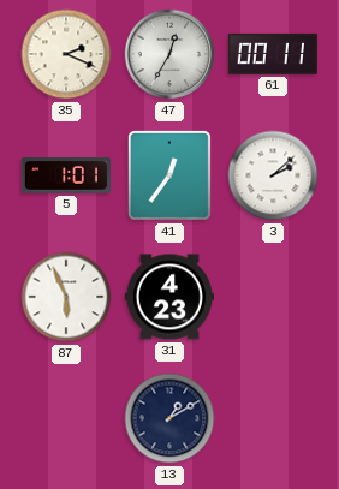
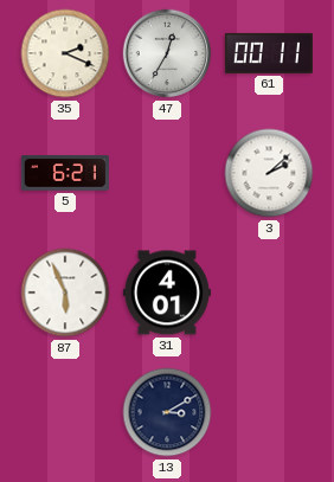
5: 1:01 -> 6:21 (65, 173)
41: 12:36 -> none (169, 175)
31: 4:23 -> 4:01 (167, 293)
13: 1:10 -> 3:10 (167, 412)
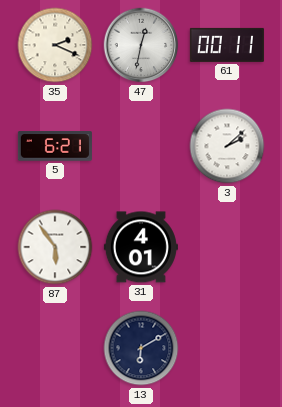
47: 12:35 -> 12:32 (141, 45)
87: 5:56 -> 5:54 (55, 247)
13: 3:10 -> 6:10 (141, 348)
